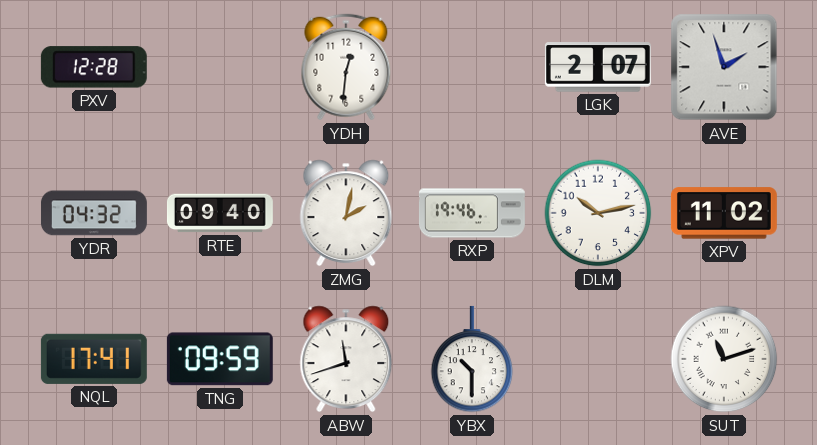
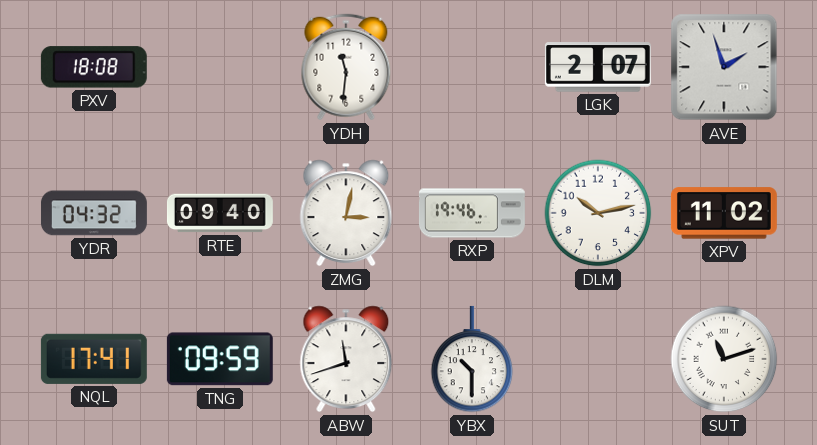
PXV: 12:28 -> 18:08 (94, 67)
YDH: 12:31 -> 11:31 (346, 67)
ZMG: 2:02 -> 3:02 (346, 213)
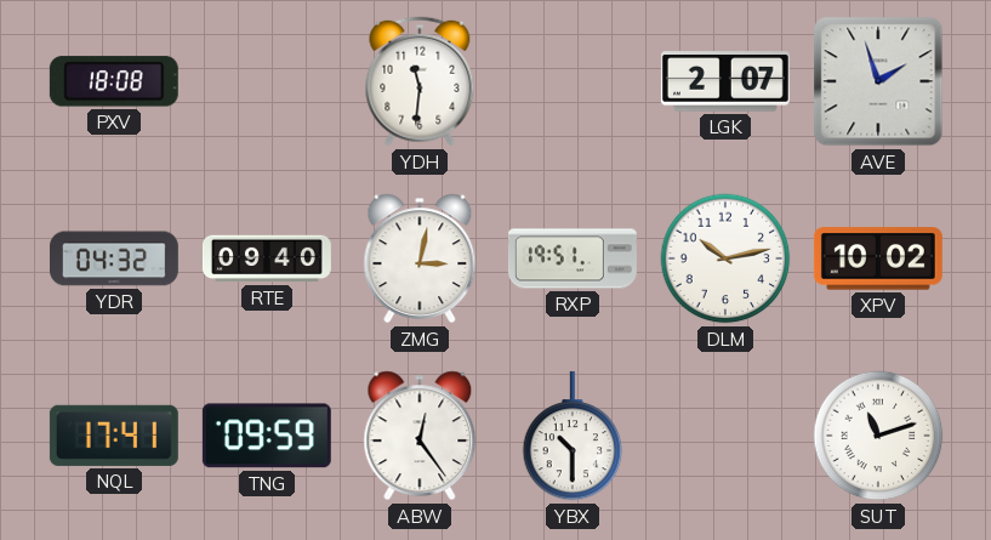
RXP: 19:46 -> 19:51 (573, 258)
XPV: 11:02 -> 10:02 (878, 258)
ABW: 11:42 -> 12:24 (420, 436)
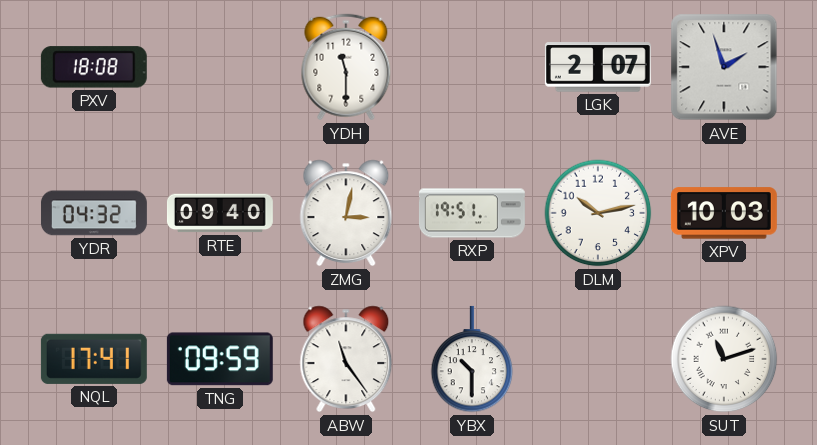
YDH: 11:31 -> 11:30 (346, 67)
XPV: 10:02 -> 10:03 (724, 213)
ABW: 12:24 -> 11:24 (346, 359)
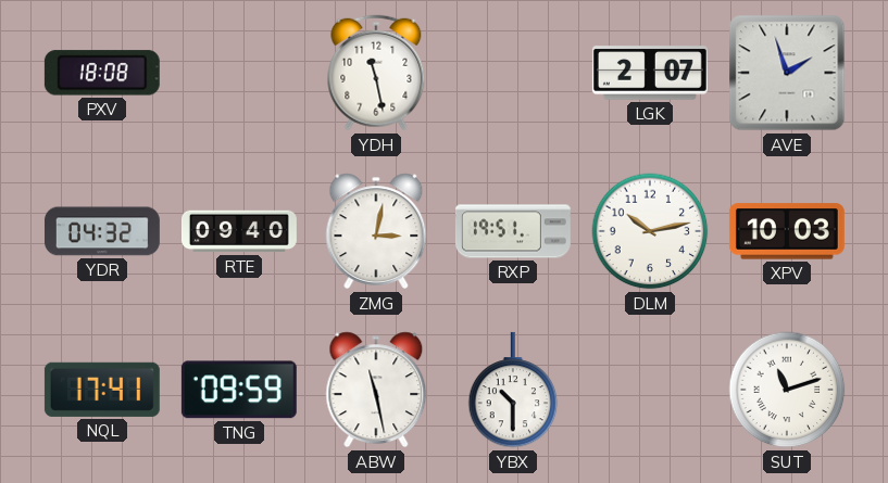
YDH: 11:30 -> 11:28 (376, 73)
ABW: 11:24 -> 11:28 (376, 390)
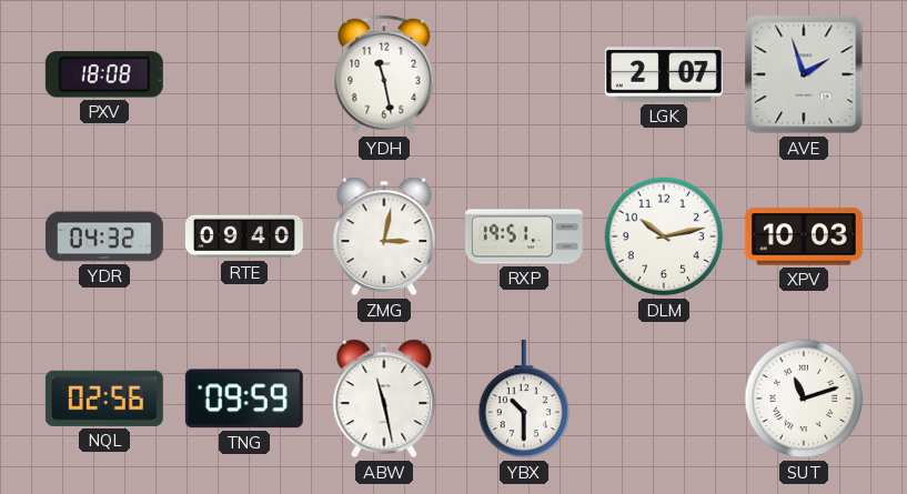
NQL: 17:41 -> 02:56 (104, 399)
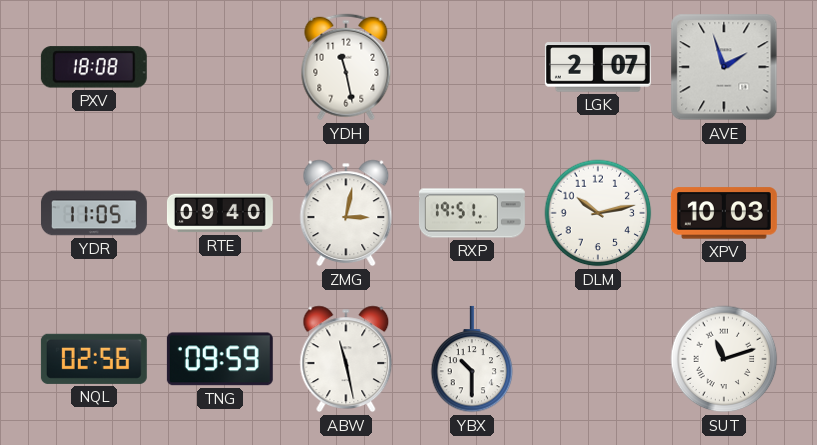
YDR: 04:32 -> 11:05 (94, 213)
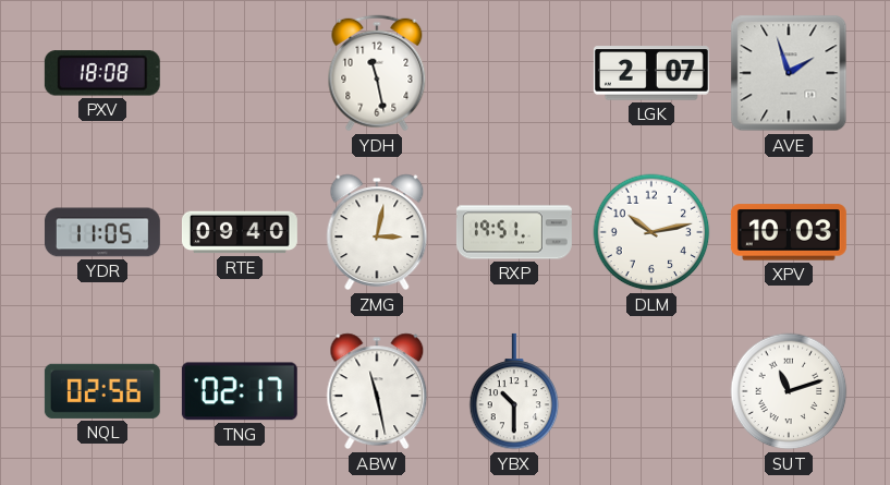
TNG: 09:59 -> 02:17 (240, 391)
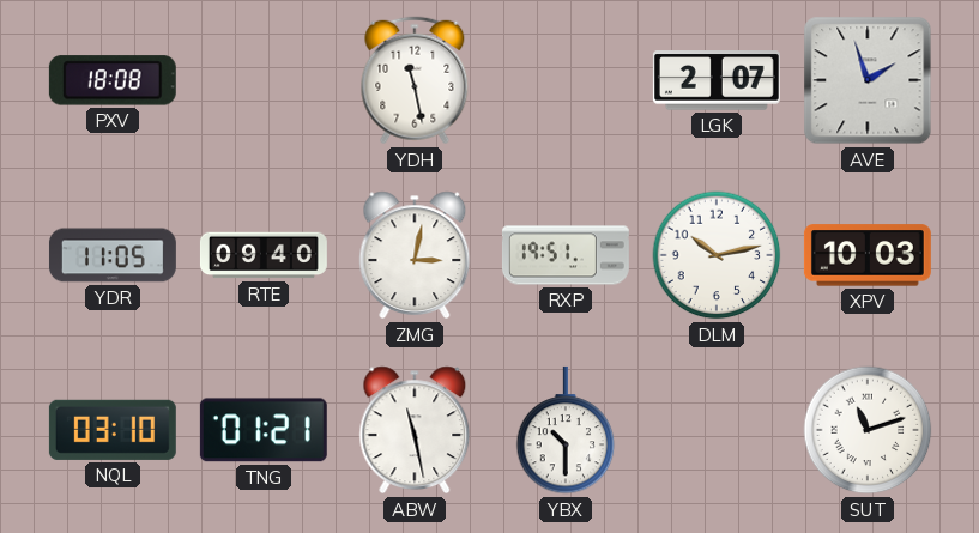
NQL: 02:56 -> 03:10 (113, 430)
TNG: 02:17 -> 01:21 (264, 430)
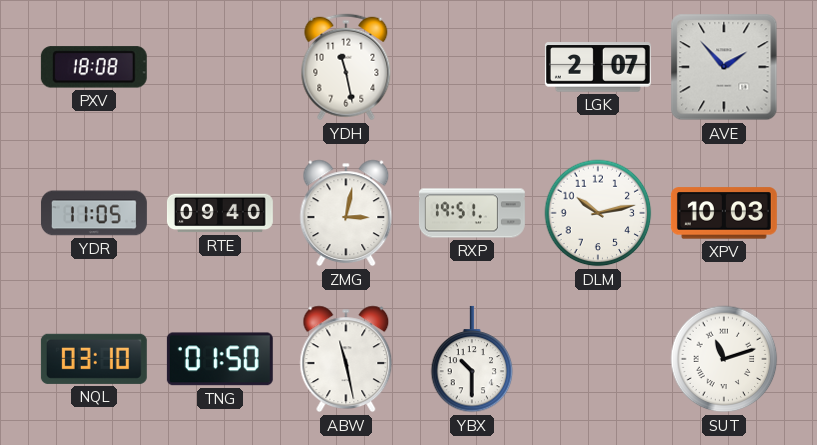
AVE: 1:57 -> 1:53 (724, 67)
TNG: 01:21 -> 01:50 (220, 359)
